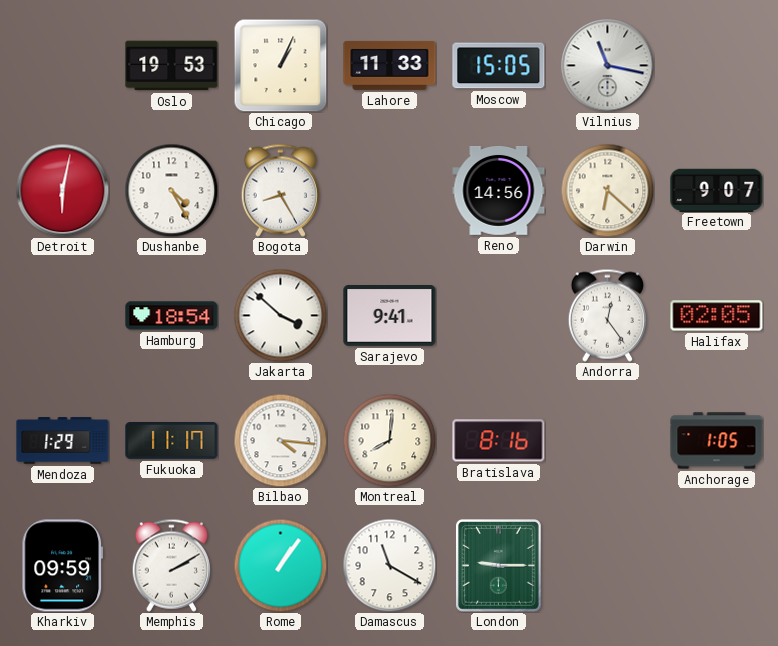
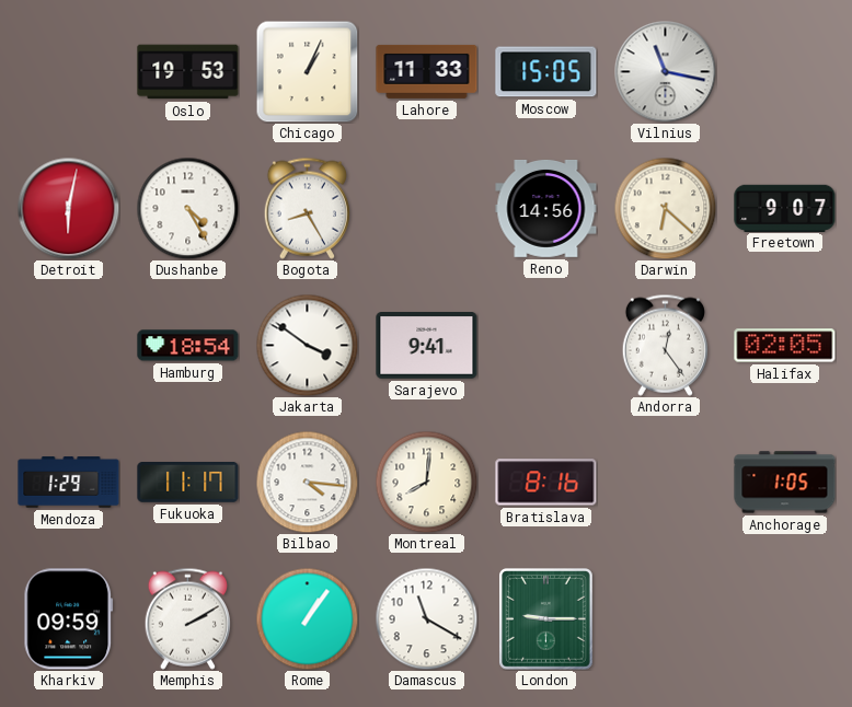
Jakarta: 3:52 -> 3:51 (307, 345)
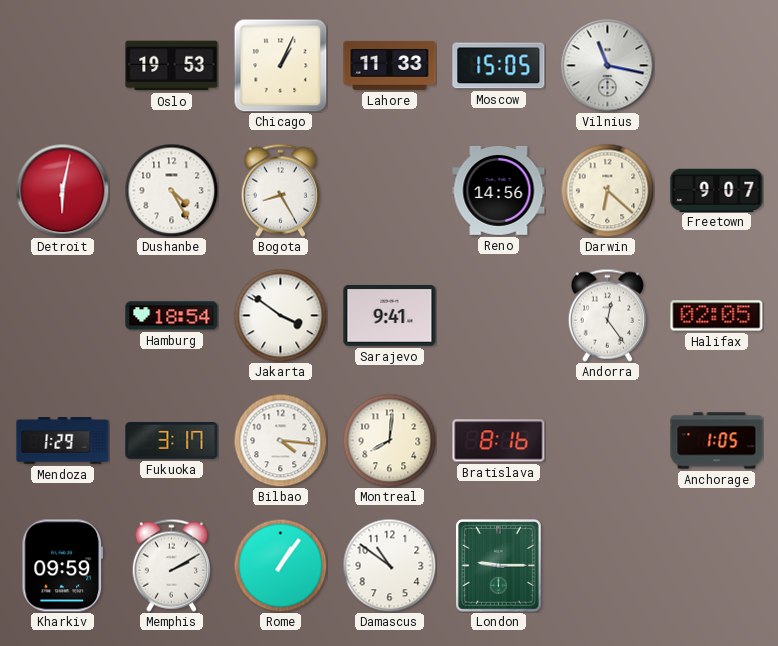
Fukuoka: 11:17 -> 3:17 (172, 441)
Damascus: 11:20 -> 10:51 (389, 565)
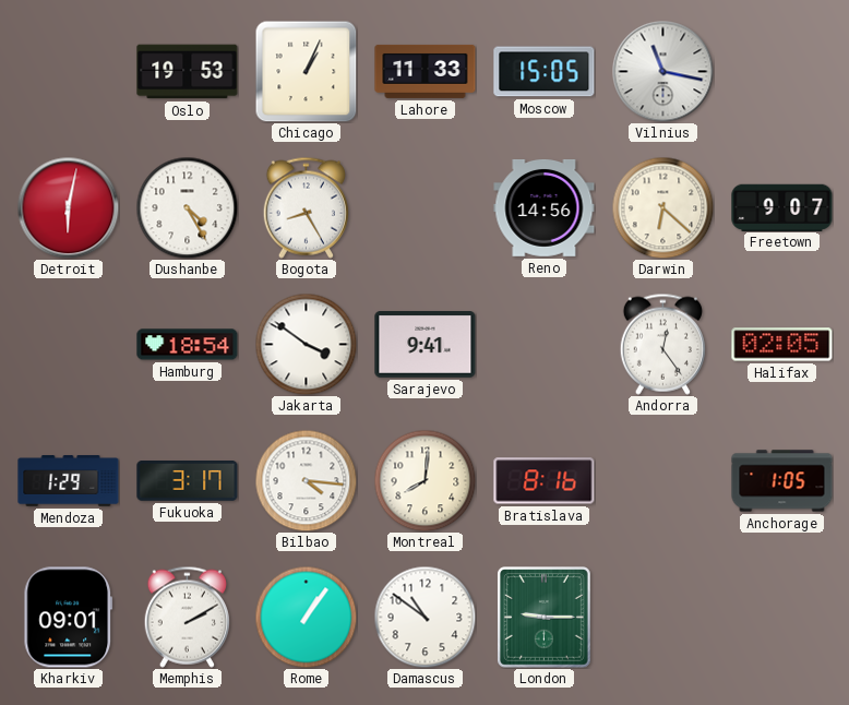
Kharkiv: 09:59 -> 09:01 (69, 618)
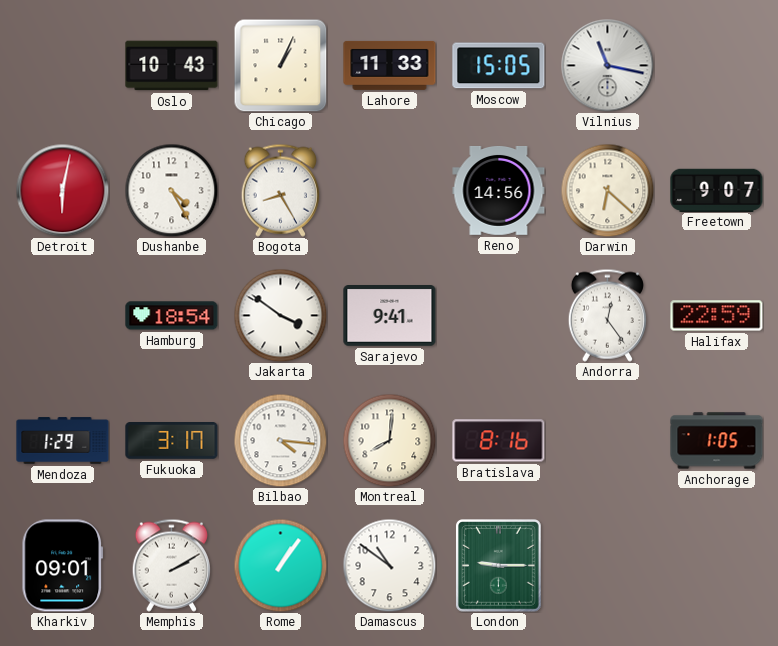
Oslo: 19:53 -> 10:43 (172, 66)
Halifax: 02:05 -> 22:59 (717, 316)
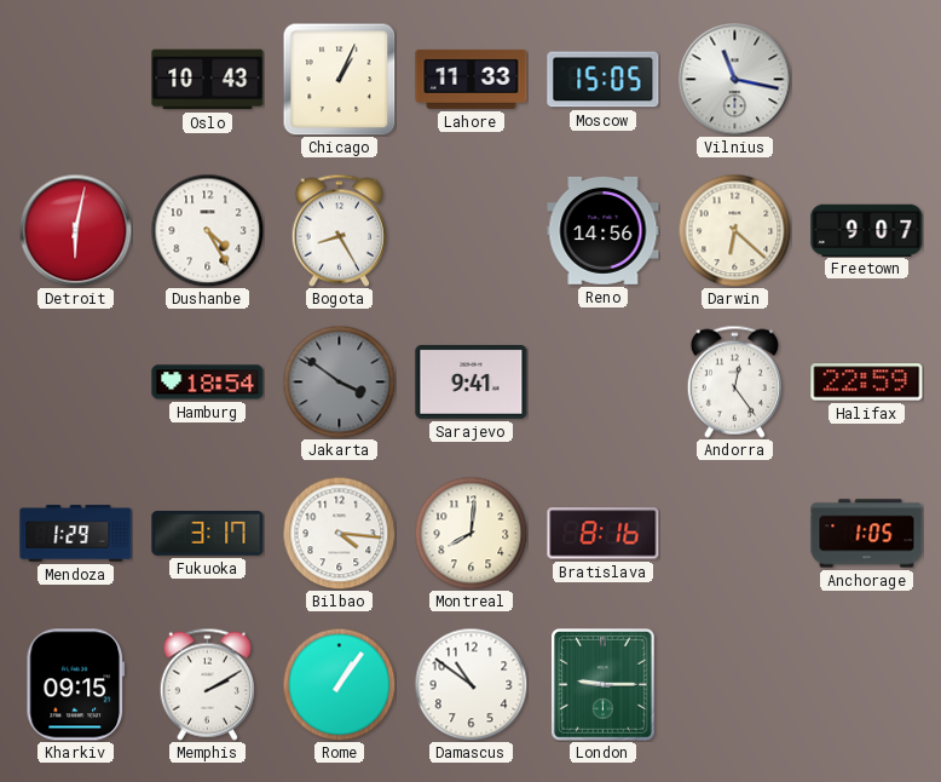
Jakarta dial: white -> grey (339, 381)
Kharkiv: 09:01 -> 09:15 (76, 685)
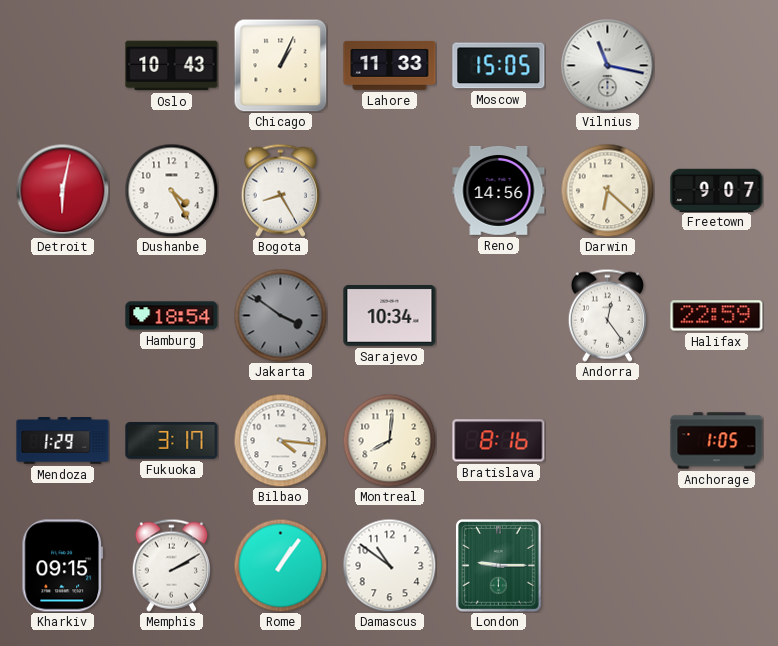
Sarajevo: 9:41 -> 10:34 (390, 316)
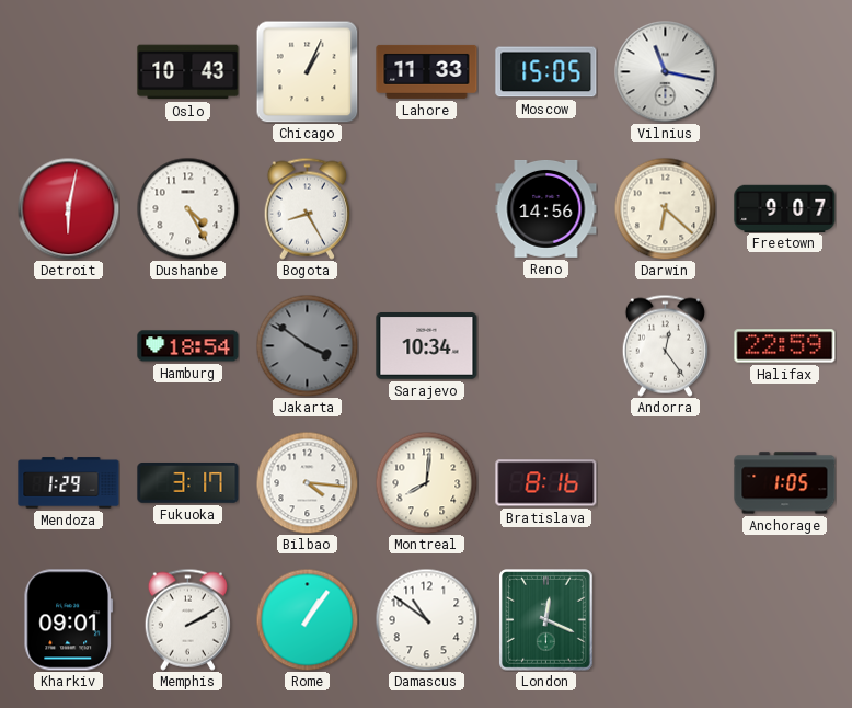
Kharkiv: 09:15 -> 09:01 (69, 620)
London: 9:15 -> 12:19 (546, 620)
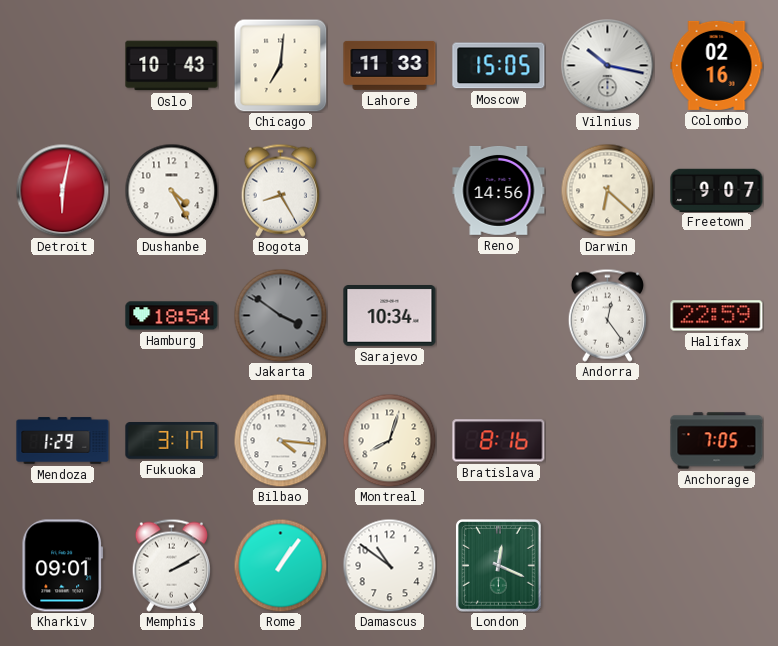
Chicago: 1:04 -> 7:01 (280, 65)
Vilnius: 11:17 -> 10:17 (607, 65)
Colombo: none -> 02:16 (717, 65)
Montreal: 8:01 -> 8:03 (389, 440)
Anchorage: 1:05 -> 7:05 (717, 441)
